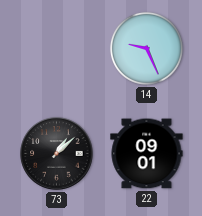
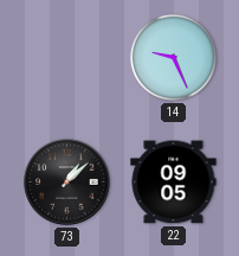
22: 09:01 -> 09:05 (174, 183)
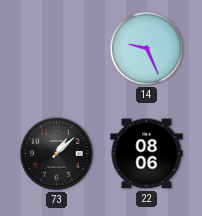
22: 09:05 -> 08:06 (147, 154)
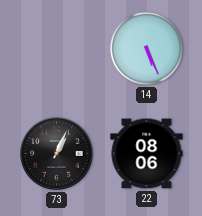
14: 9:26 -> 5:26 (146, 48)
73: 1:08 -> 1:04 (57, 154)
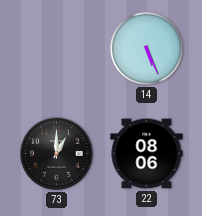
73: 1:04 -> 1:00 (57, 154)
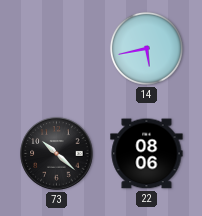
14: 5:26 -> 5:43 (146, 48)
73: 1:00 -> 10:22 (57, 154)
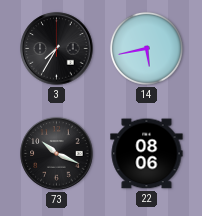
3: none -> 7:35 (57, 49)
73: 10:22 -> 10:19 (57, 154)
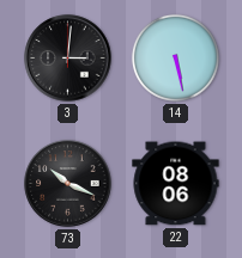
3: 7:35 -> 3:01 (68, 59)
14: 5:43 -> 5:28 (175, 57)
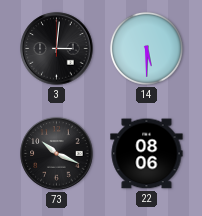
14: 5:28 -> 5:30 (146, 48)
